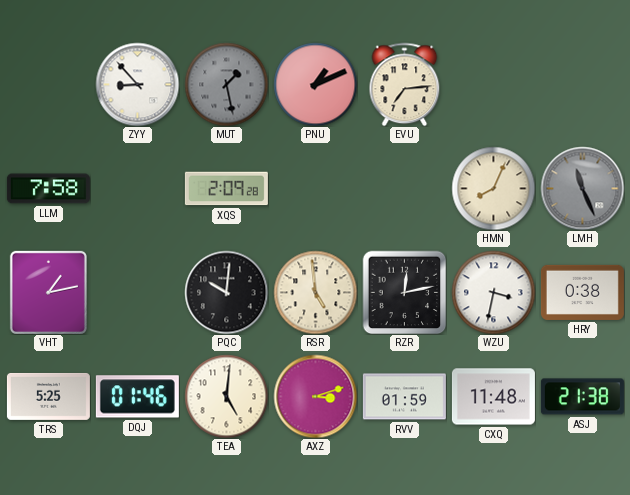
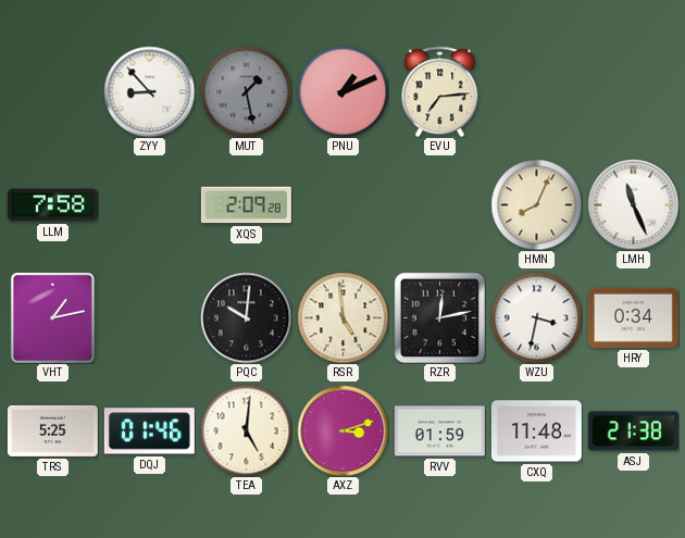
LMH dial: grey -> white (633, 204)
HRY: 0:38 -> 0:34 (633, 317)
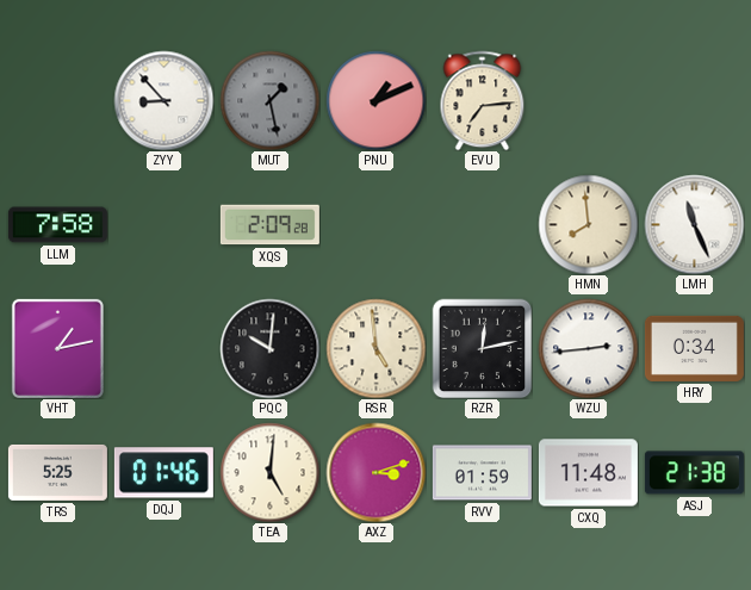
HMN: 8:04 -> 7:59 (588, 224)
WZU: 3:32 -> 2:44 (588, 348)
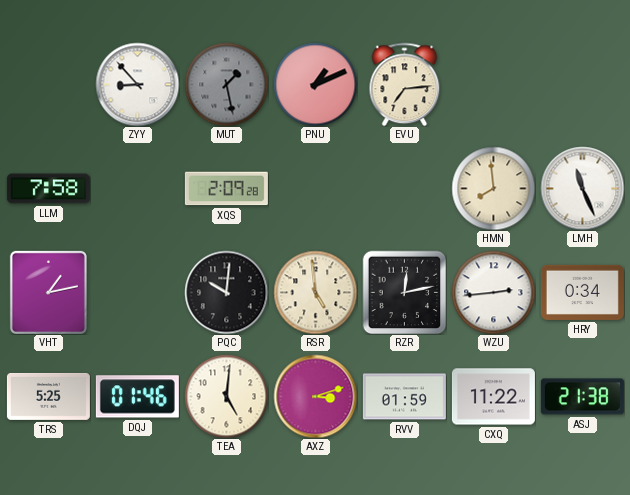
CXQ: 11:48 -> 11:22 (493, 397)
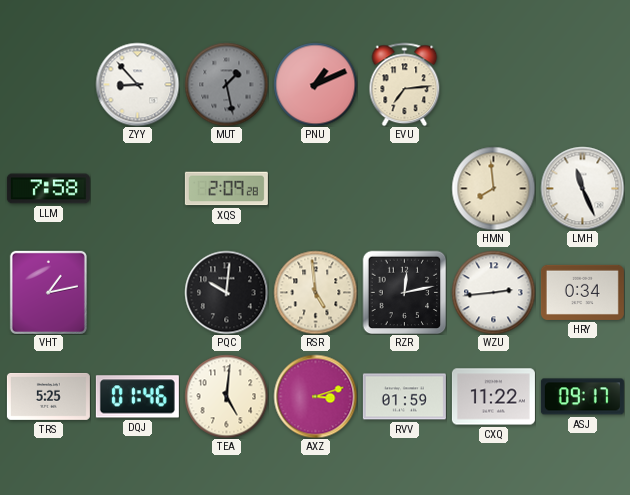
ASJ: 21:38 -> 09:17 (582, 397)
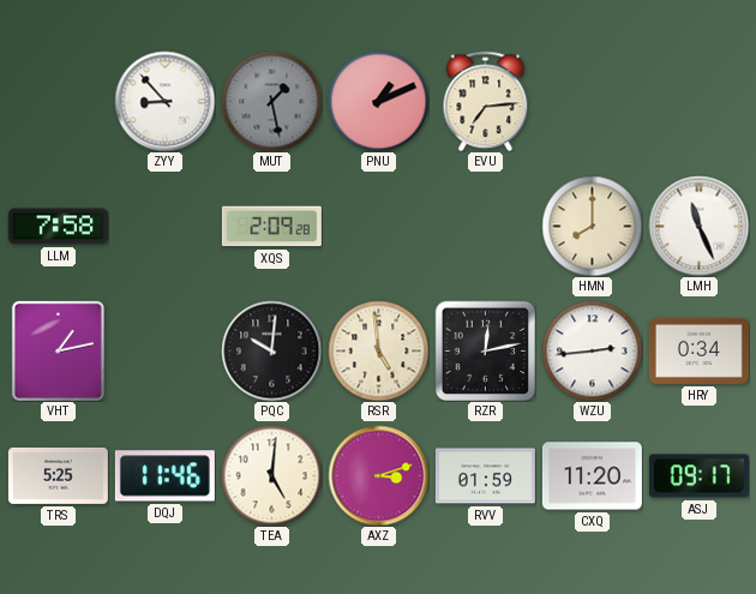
HMN: 7:59 -> 8:00 (592, 226)
DQJ: 01:46 -> 11:46 (164, 476)
CXQ: 11:22 -> 11:20 (592, 476)
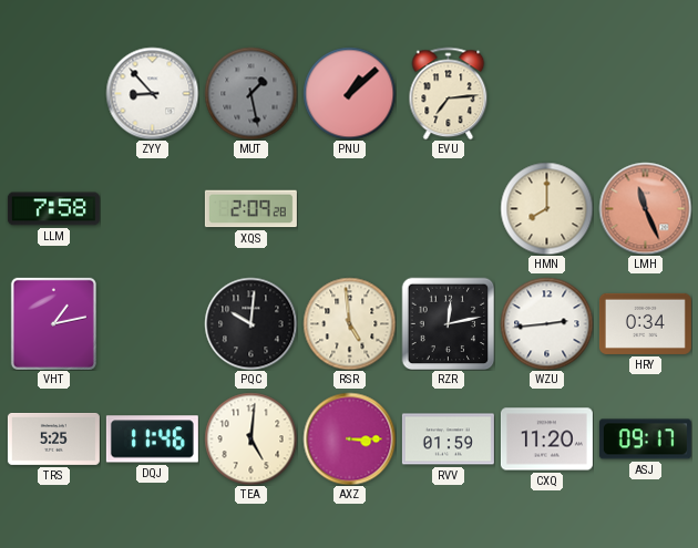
PNU: 1:11 -> 1:08 (349, 93)
LMH dial: white -> salmon (645, 208)
AXZ: 3:12 -> 3:15 (349, 438)
